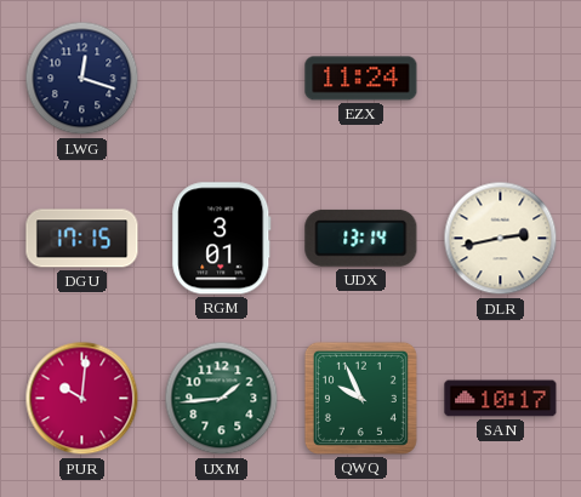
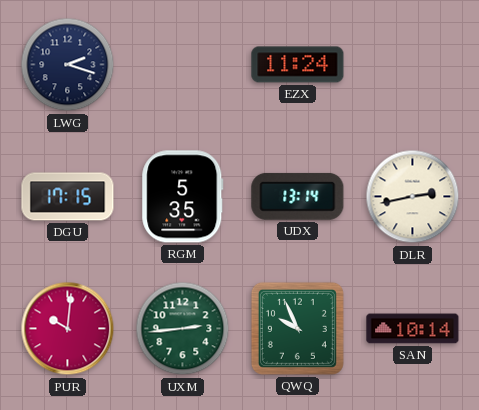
LWG: 12:18 -> 2:18 (68, 65)
RGM: 3:01 -> 5:35 (183, 197)
UXM: 1:44 -> 2:44 (183, 329)
SAN: 10:17 -> 10:14 (413, 329)
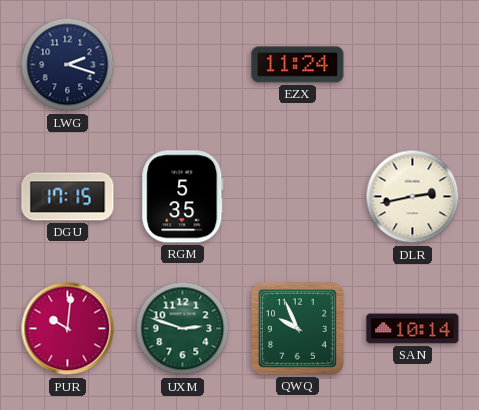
UDX: 13:14 -> none (298, 196)
UXM: 2:44 -> 2:48 (183, 329)
